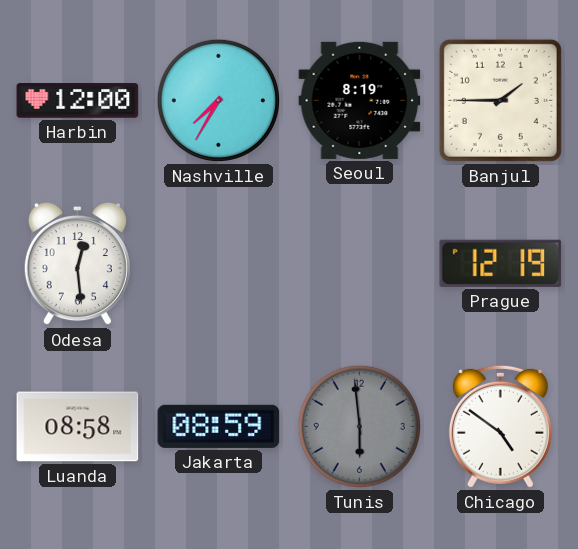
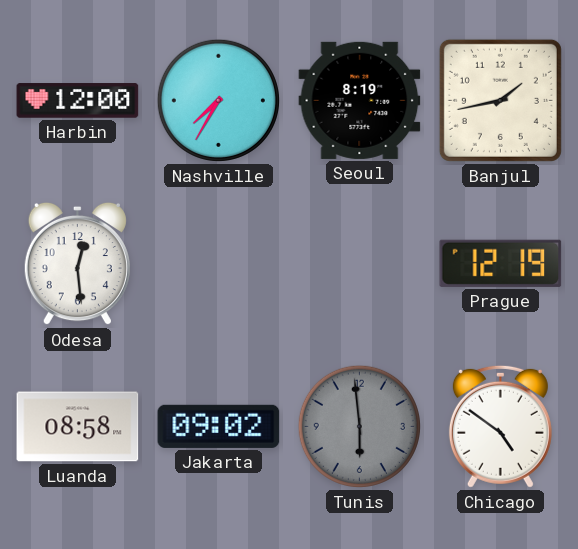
Banjul: 1:45 -> 1:43 (500, 100)
Jakarta: 08:59 -> 09:02 (219, 426)
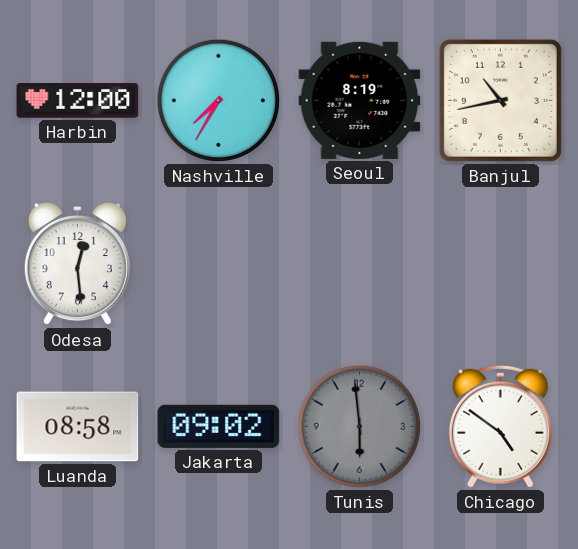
Banjul: 1:43 -> 10:43 (500, 100)
Prague: 12:19 -> none (501, 263)
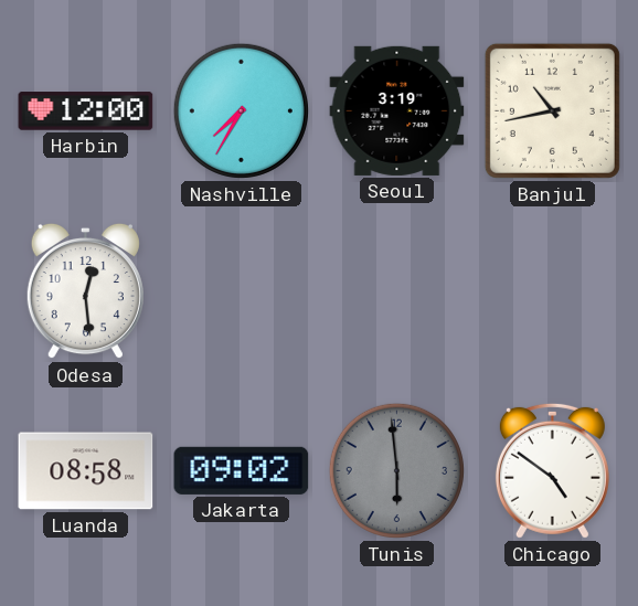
Seoul: 8:19 -> 3:19 (397, 110)
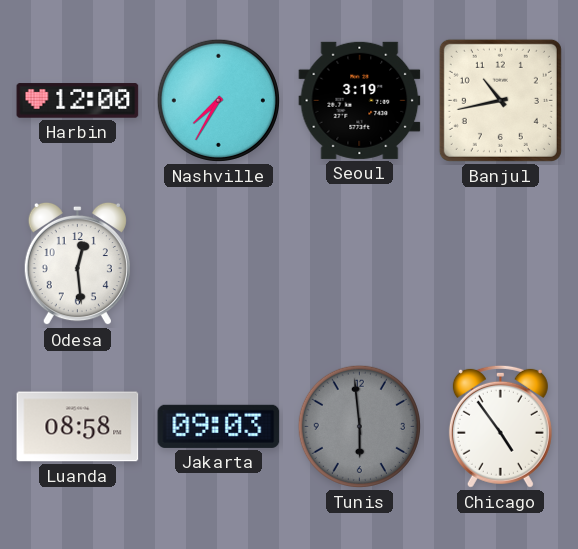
Jakarta: 09:02 -> 09:03 (219, 426)
Chicago: 4:51 -> 4:54 (500, 426)
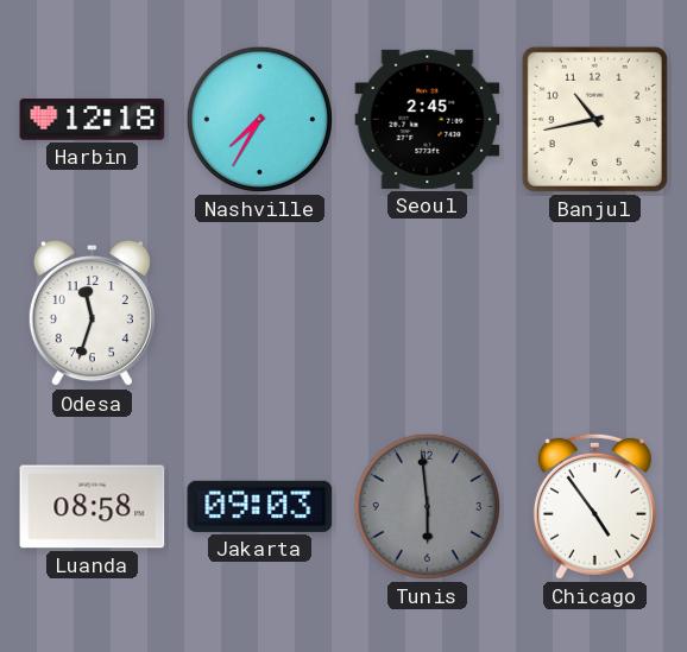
Harbin: 12:00 -> 12:18 (93, 120)
Seoul: 3:19 -> 2:45 (428, 119)
Odesa: 12:29 -> 11:33 (92, 314)
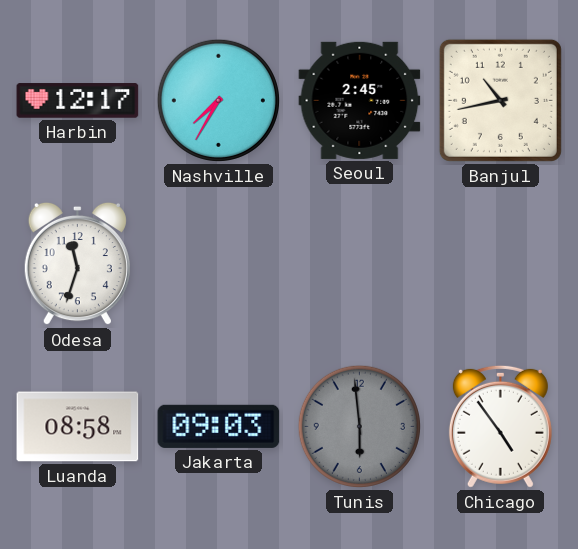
Harbin: 12:18 -> 12:17 (78, 101)
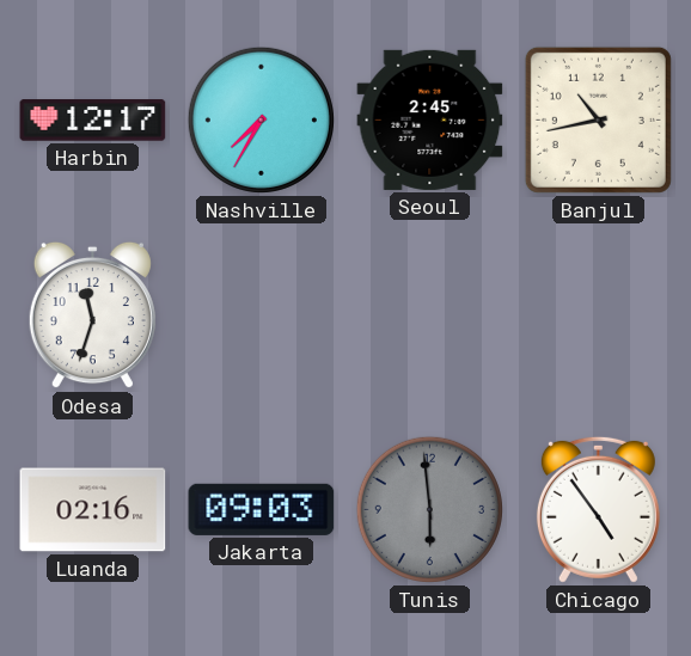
Luanda: 08:58 -> 02:16 (93, 510)
